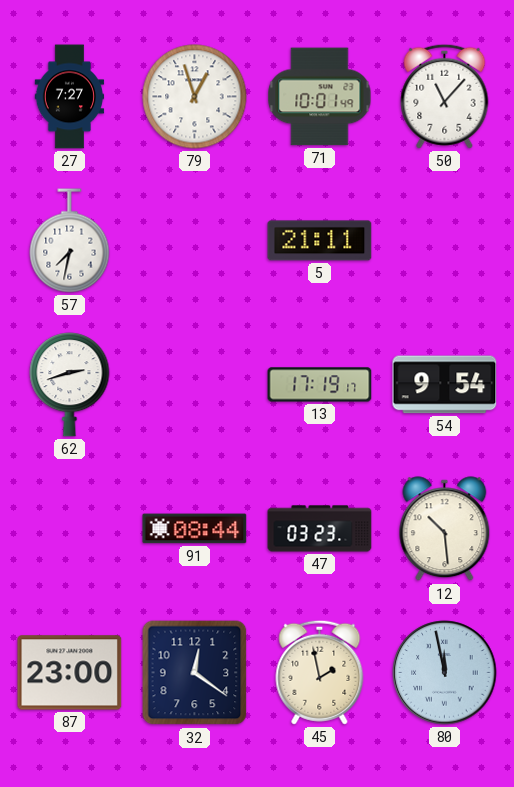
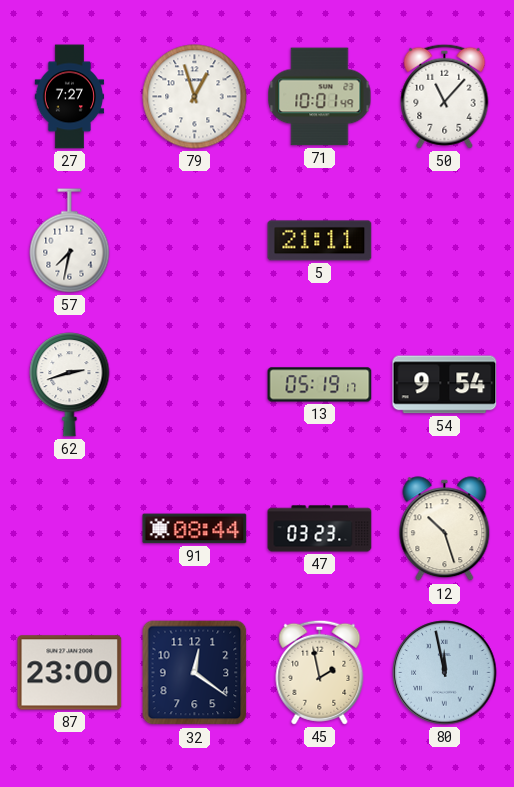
13: 17:19 -> 05:19 (320, 385)
12: 10:29 -> 10:27 (445, 529)
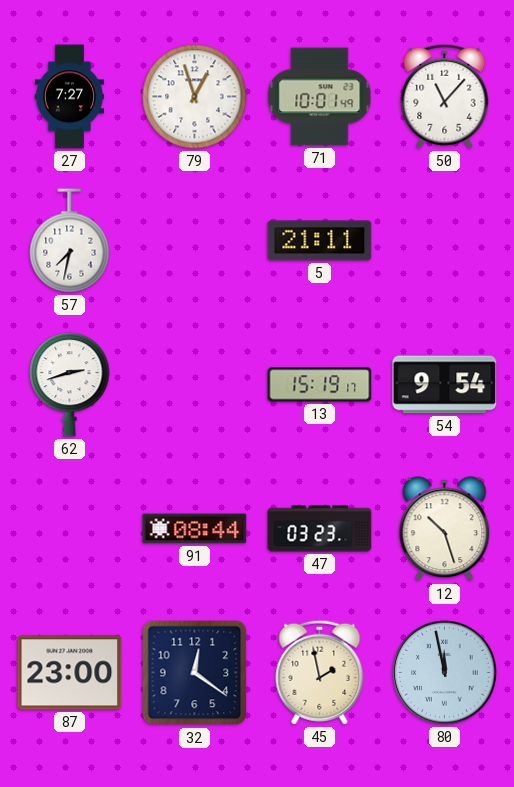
13: 05:19 -> 15:19 (320, 385)
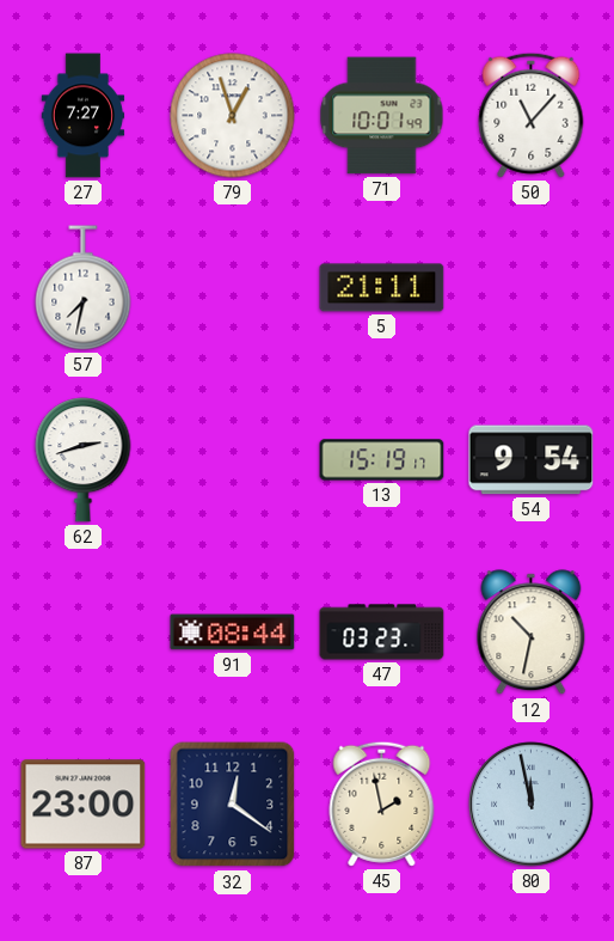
12: 10:27 -> 10:32 (532, 633)
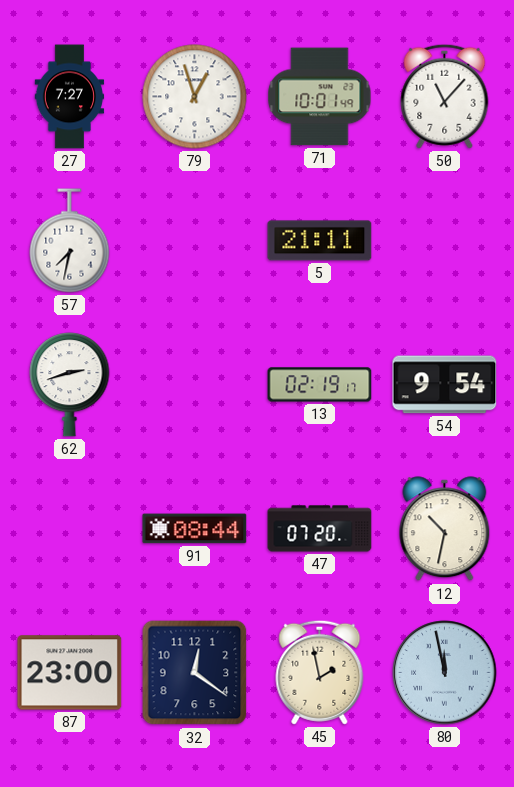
13: 15:19 -> 02:19 (320, 385)
47: 03:23 -> 07:20 (320, 529)
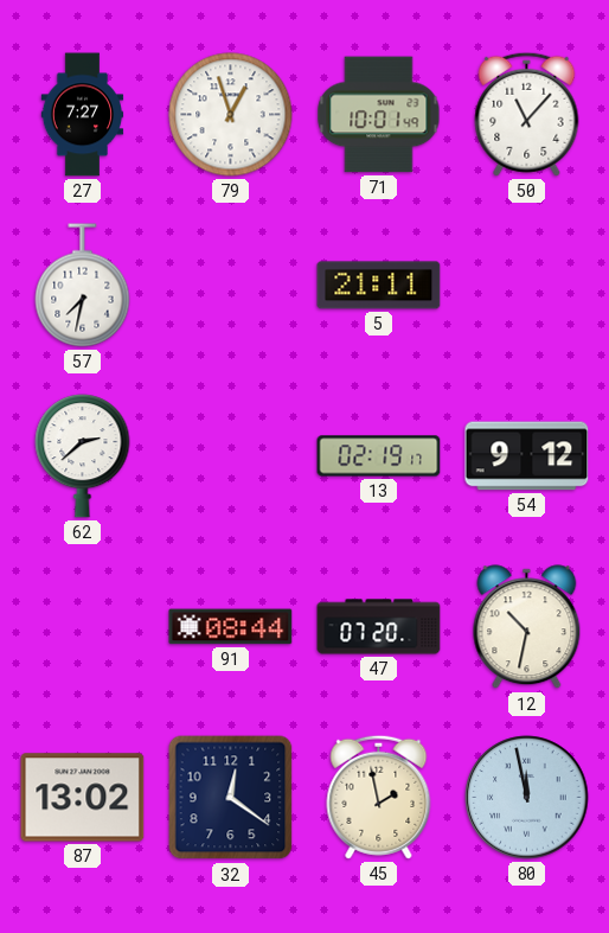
62: 2:42 -> 2:38 (83, 456)
54: 9:54 -> 9:12 (527, 456)
87: 23:00 -> 13:02 (83, 798)
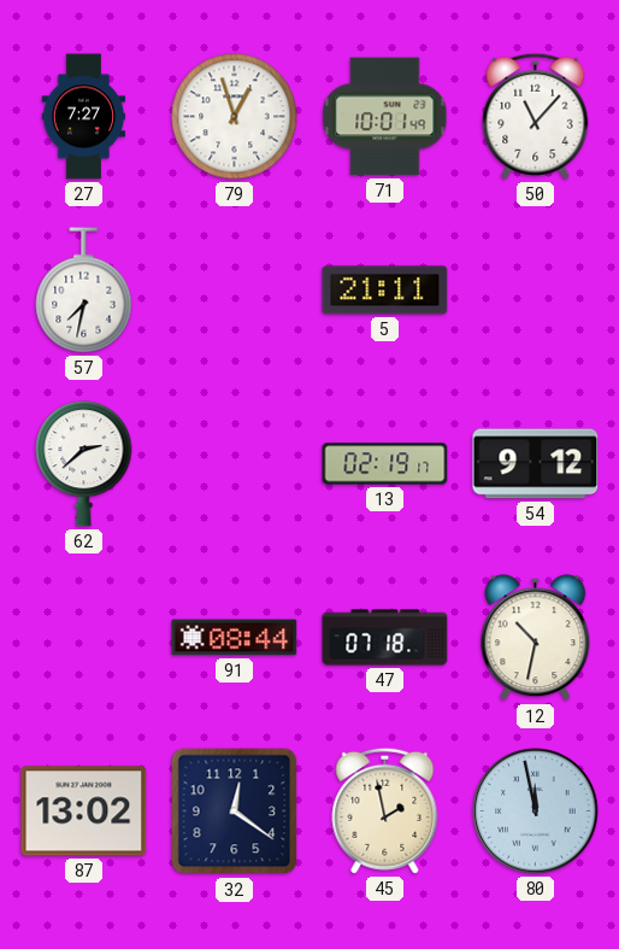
47: 07:20 -> 07:18 (385, 638)
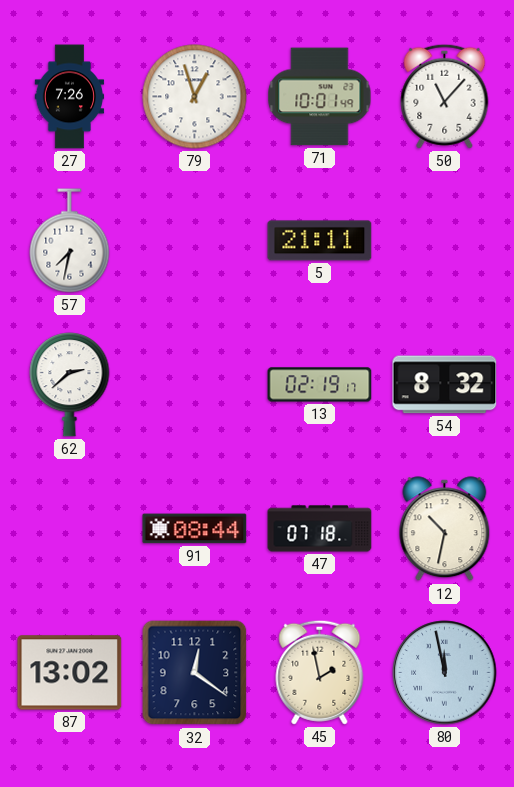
27: 7:27 -> 7:26 (70, 97)
54: 9:12 -> 8:32 (445, 385)
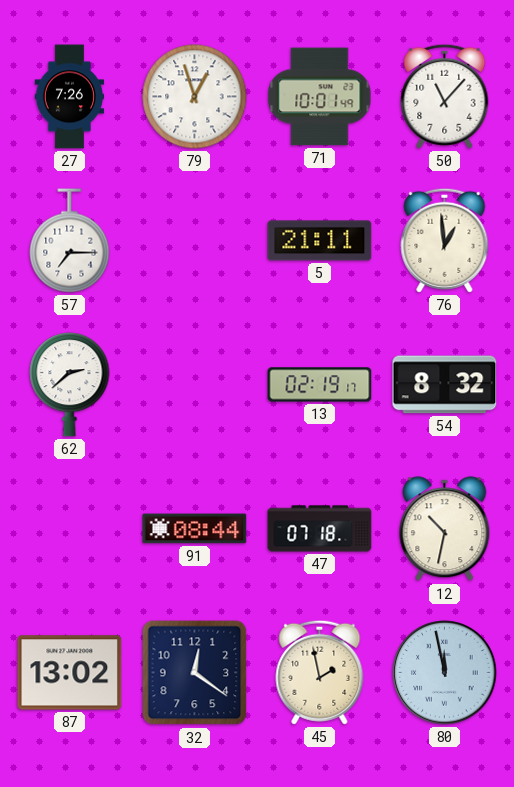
57: 7:32 -> 7:15 (70, 241)
76: none -> 12:59 (445, 240)
